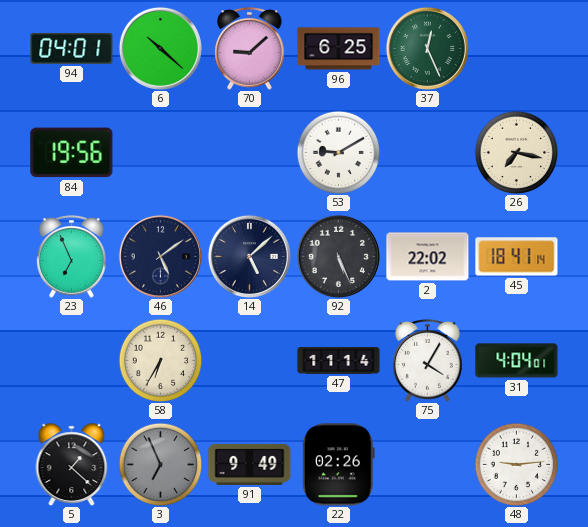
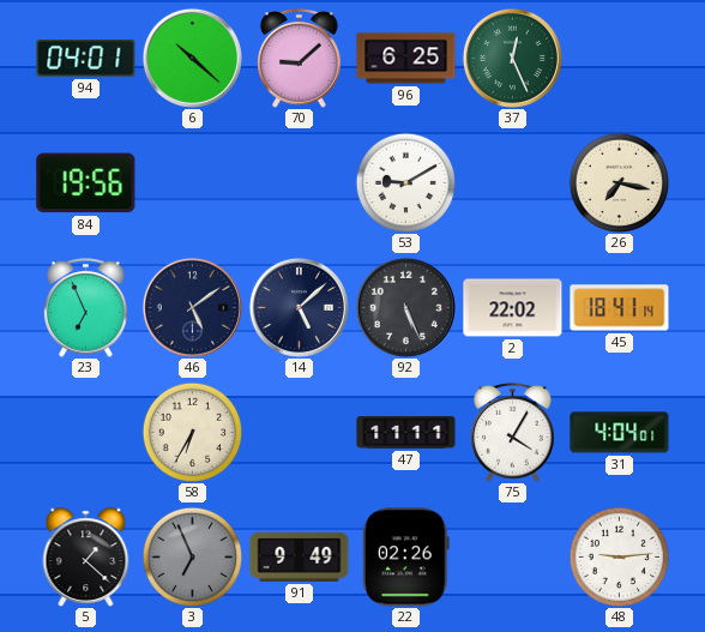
47: 11:14 -> 11:11 (406, 433)
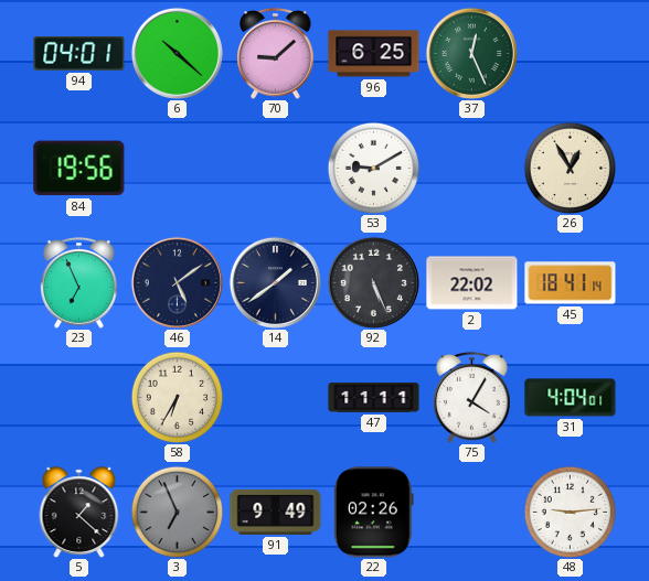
26: 7:17 -> 12:55 (570, 168)
14: 5:08 -> 1:39 (275, 282)
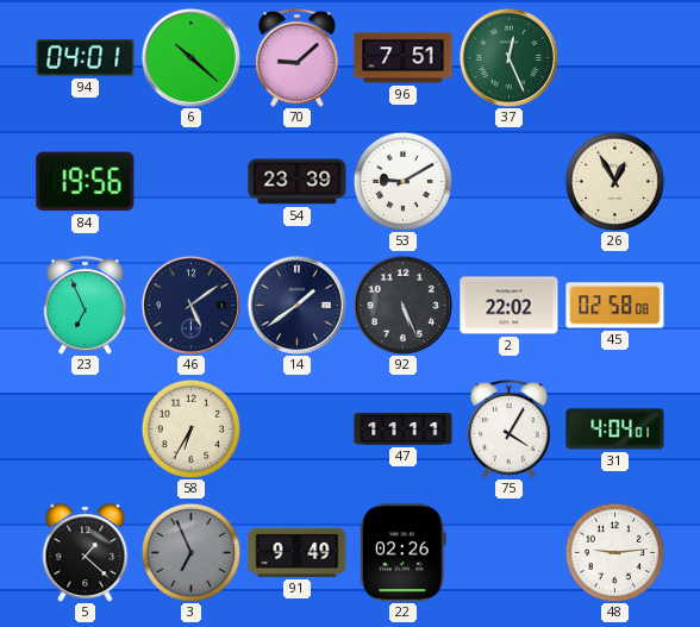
96: 6:25 -> 7:51 (404, 58)
54: none -> 23:39 (298, 182)
45: 18:41 -> 02:58 (615, 306)
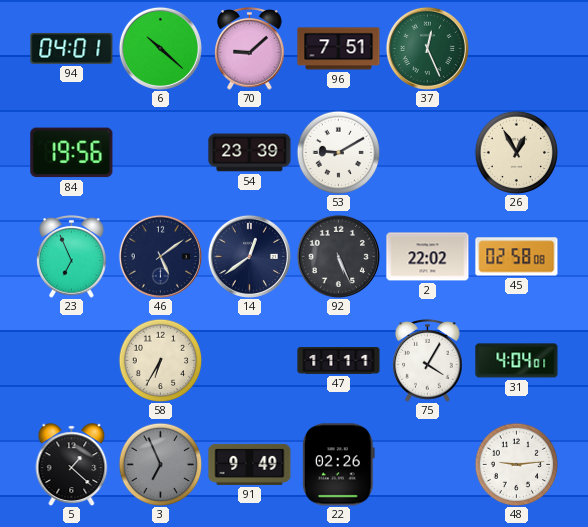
14: 1:39 -> 12:39 (249, 256)
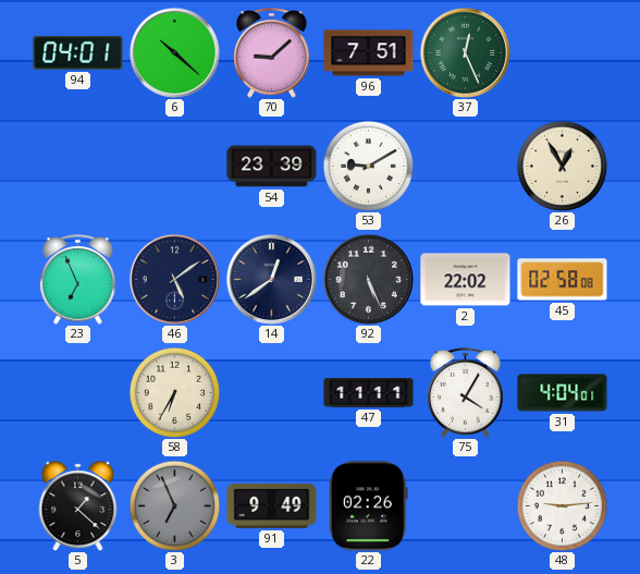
84: 19:56 -> none (72, 153)
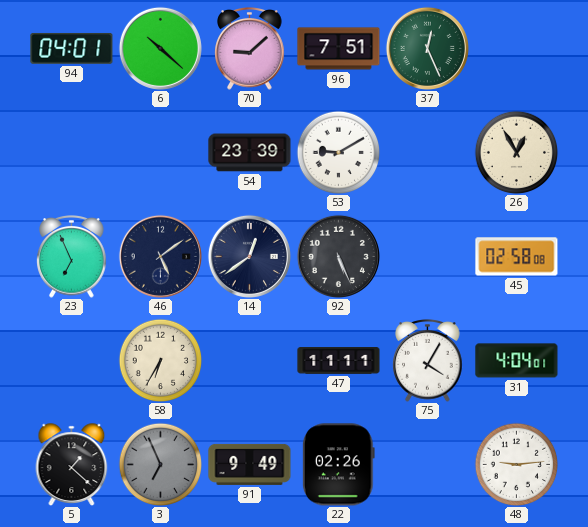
2: 22:02 -> none (466, 280)
